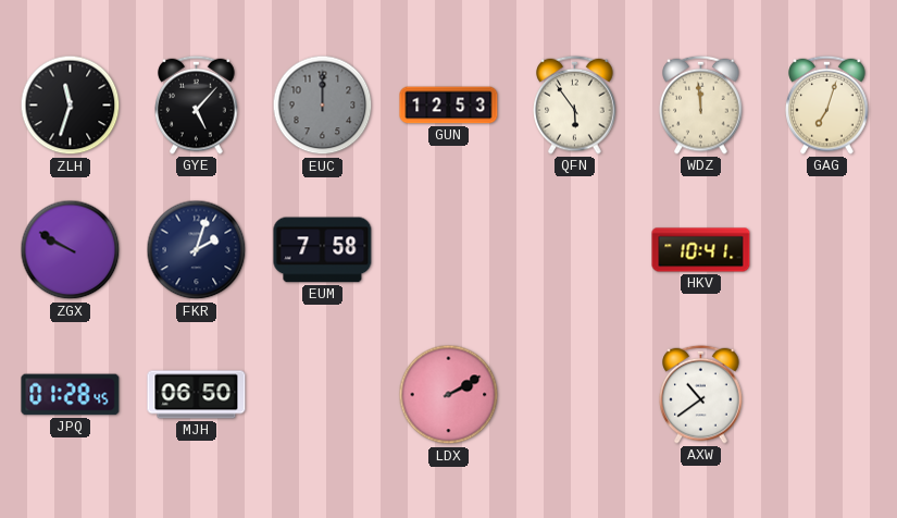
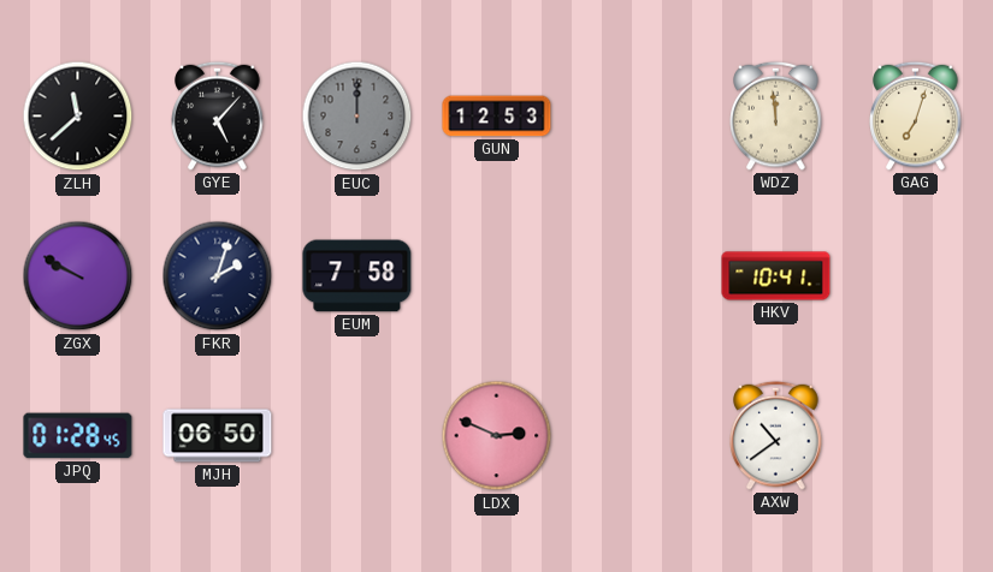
ZLH: 11:33 -> 11:38 (78, 117)
QFN: 5:54 -> none (575, 104)
LDX: 2:10 -> 2:49 (497, 436)
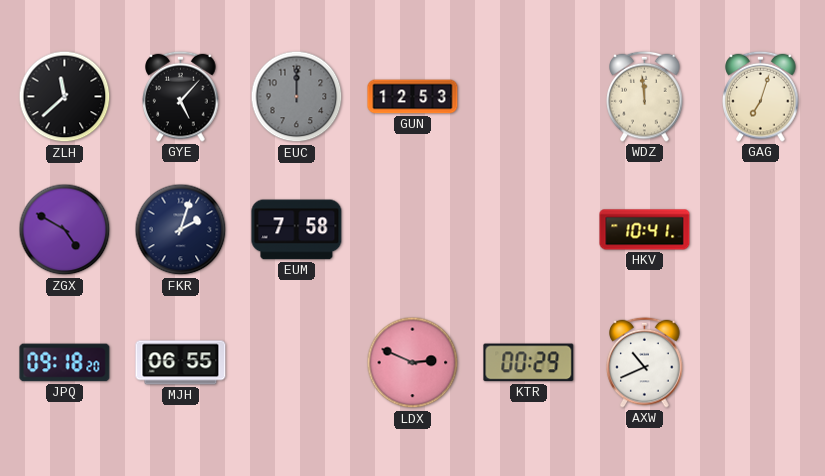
ZGX: 9:50 -> 4:50 (65, 230)
JPQ: 01:28 -> 09:18 (65, 363)
MJH: 06:50 -> 06:55 (181, 363)
KTR: none -> 00:29 (529, 363)
AXW: 10:39 -> 10:41 (645, 362)
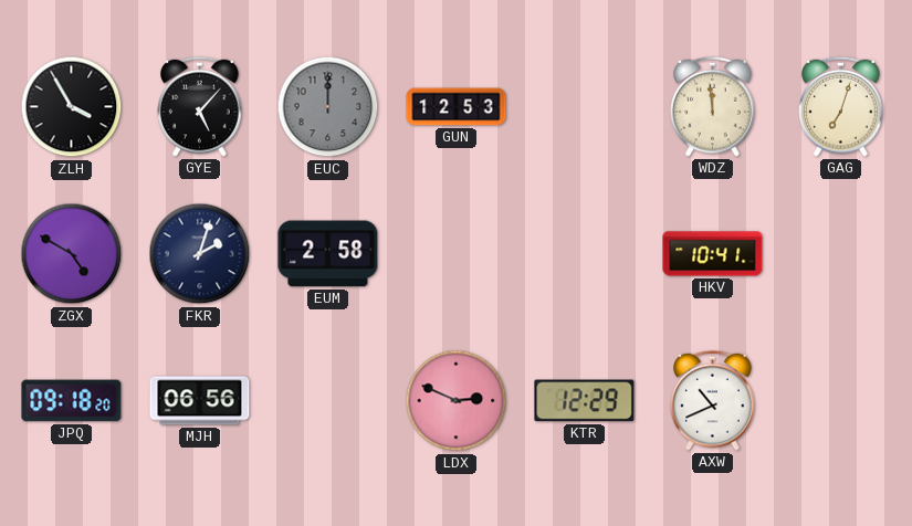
ZLH: 11:38 -> 3:55 (72, 107)
EUM: 7:58 -> 2:58 (328, 254)
MJH: 06:55 -> 06:56 (200, 401)
KTR: 00:29 -> 12:29 (585, 401)
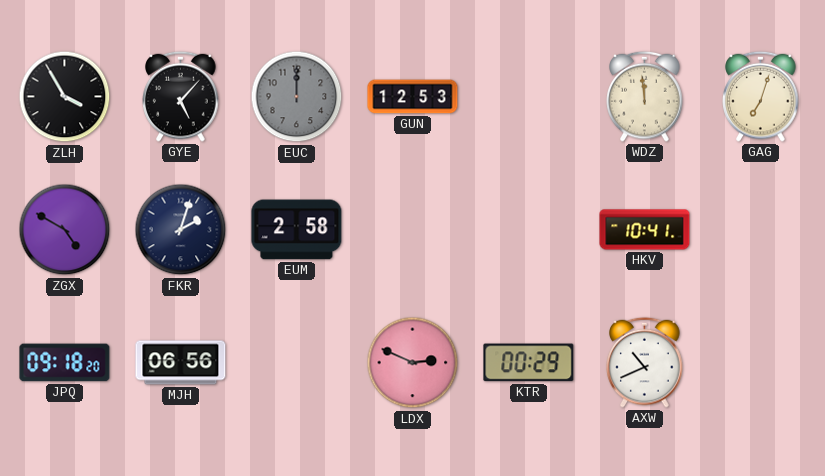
KTR: 12:29 -> 00:29 (529, 363)
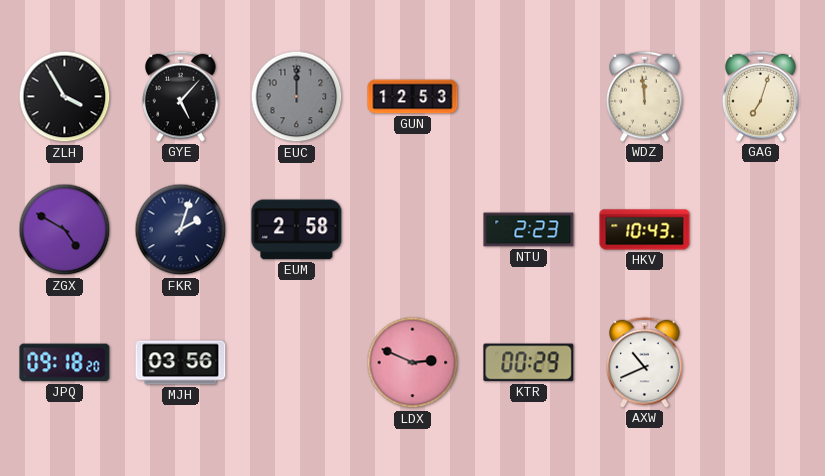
NTU: none -> 2:23 (529, 230)
HKV: 10:41 -> 10:43 (645, 230)
MJH: 06:56 -> 03:56 (181, 363)
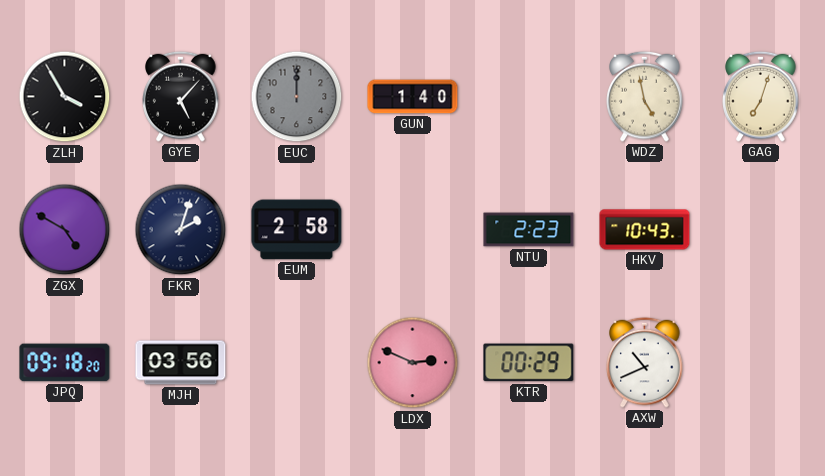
GUN: 12:53 -> 1:40 (413, 97)
WDZ: 11:59 -> 4:58 (645, 96)
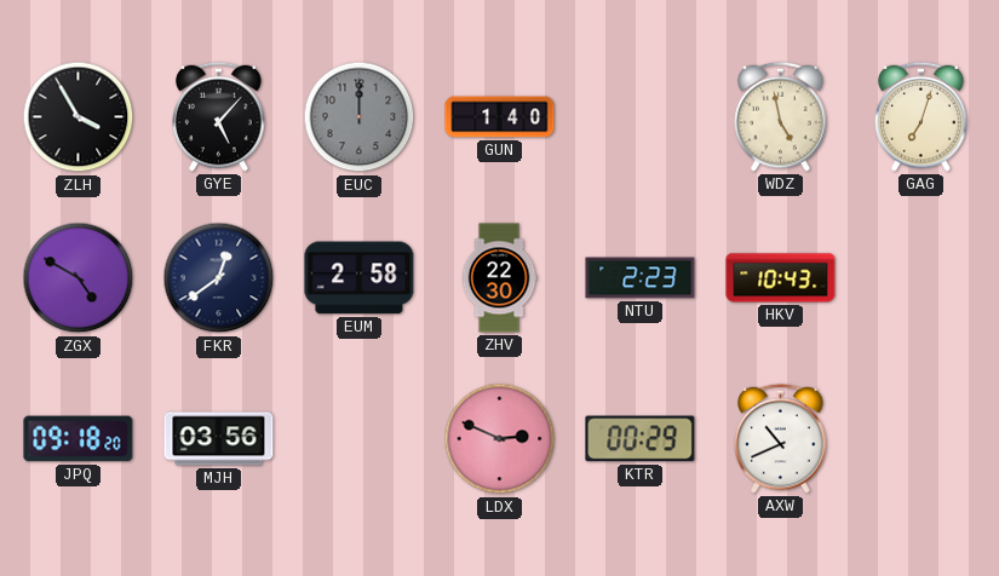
FKR: 2:03 -> 12:39 (219, 278)
ZHV: none -> 22:30 (499, 278)
